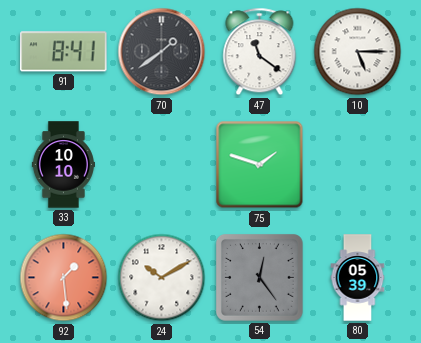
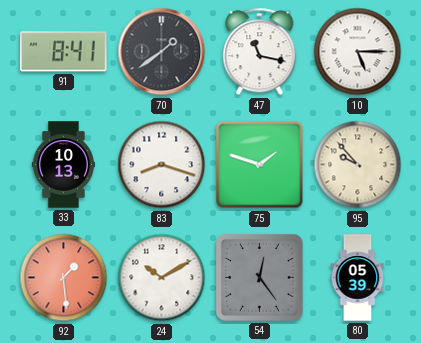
47: 11:21 -> 11:17 (260, 52)
33: 10:10 -> 10:13 (63, 165)
83: none -> 8:18 (162, 165)
95: none -> 9:53 (358, 165)
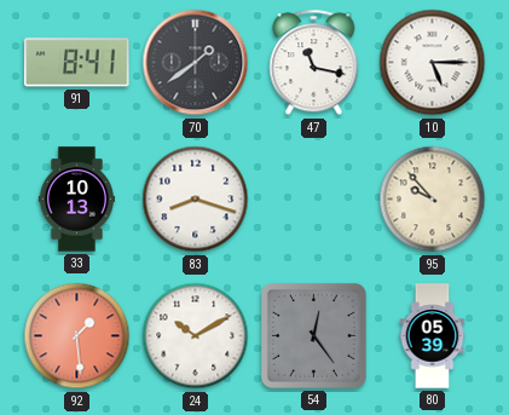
75: 1:48 -> none (260, 165)
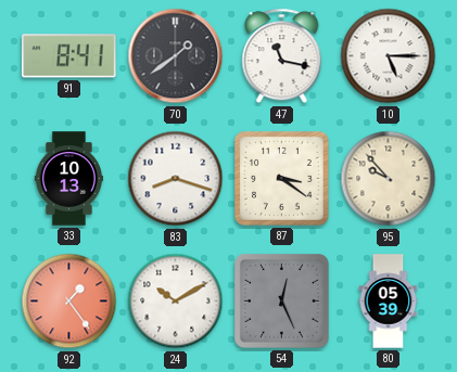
87: none -> 3:21 (282, 179)
92: 1:29 -> 1:24 (69, 302)
54: 12:24 -> 12:26 (282, 302)
